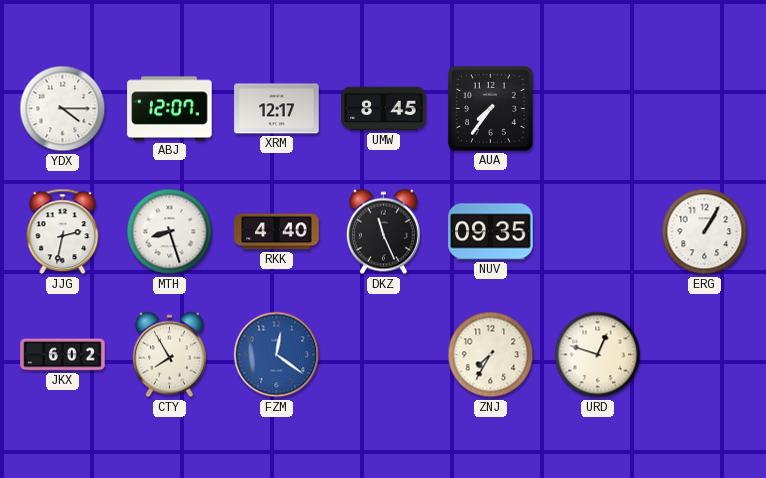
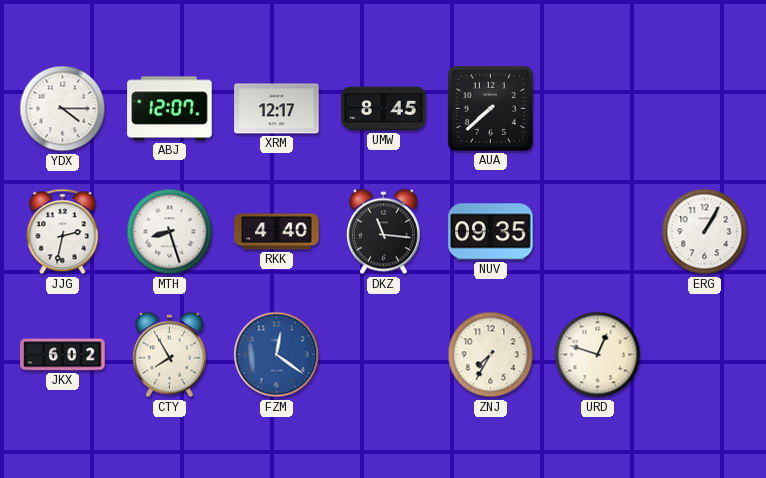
AUA: 7:36 -> 7:38 (490, 108)
DKZ: 11:26 -> 11:16 (383, 232)
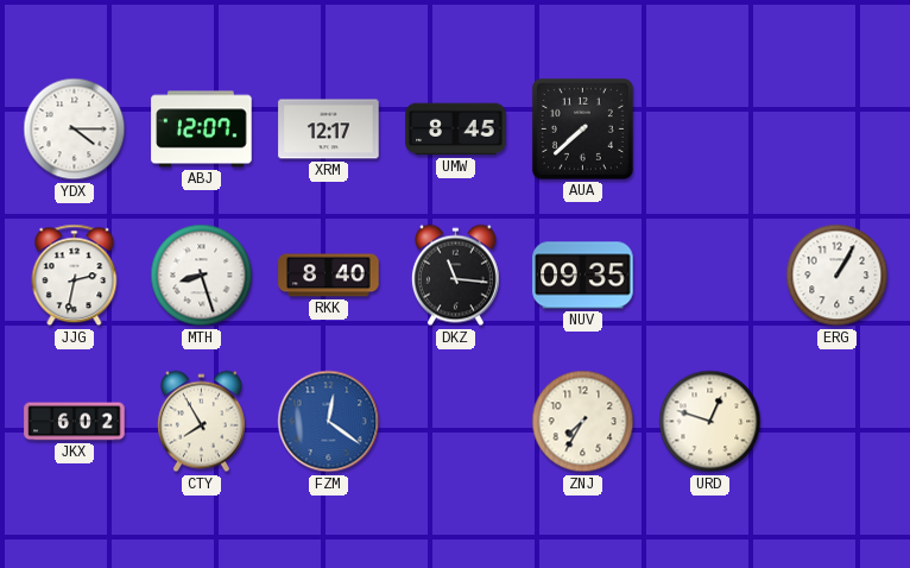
RKK: 4:40 -> 8:40 (329, 276)
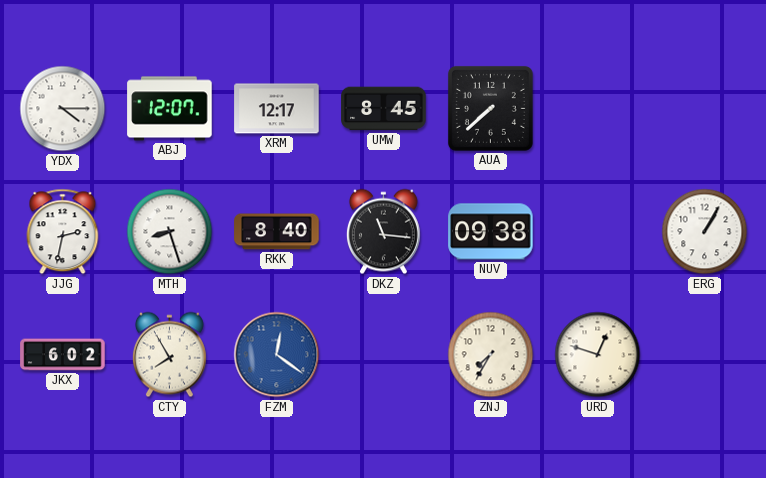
NUV: 09:35 -> 09:38 (491, 232)
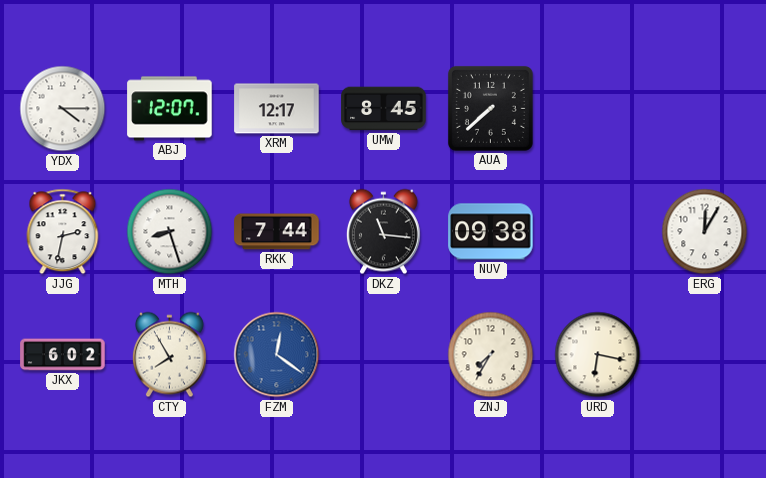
RKK: 8:40 -> 7:44 (277, 232)
ERG: 1:05 -> 12:05 (705, 232)
URD: 12:48 -> 6:17 (598, 355)
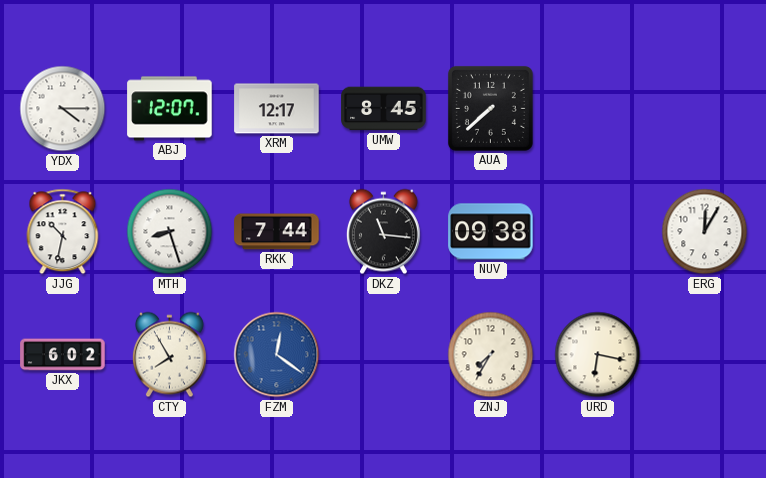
JJG: 2:32 -> 10:32 (63, 232)
